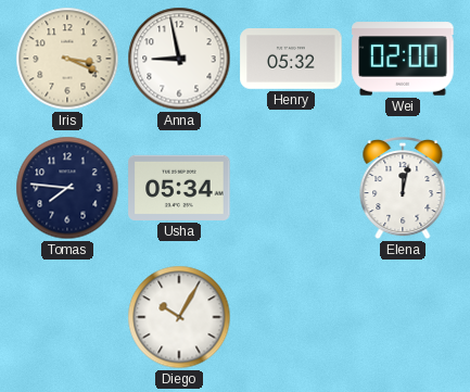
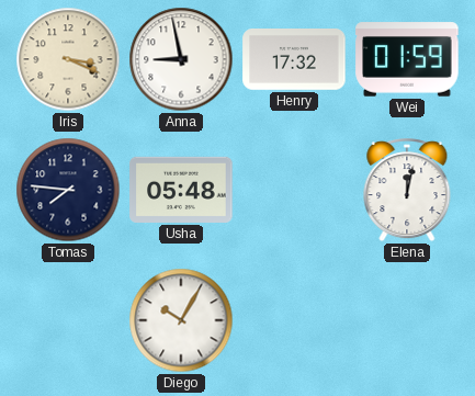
Henry: 05:32 -> 17:32 (294, 60)
Wei: 02:00 -> 01:59 (407, 59)
Usha: 05:34 -> 05:48 (181, 190)
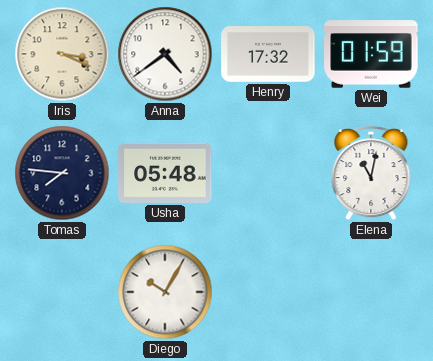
Anna: 8:58 -> 4:39 (165, 54)
Elena: 12:02 -> 11:02 (371, 174)
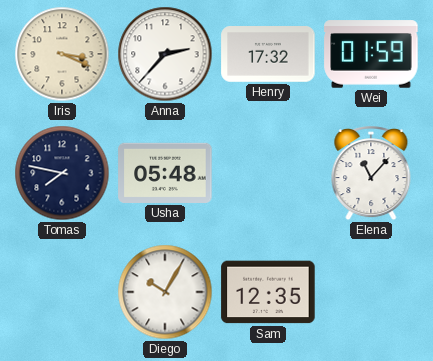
Anna: 4:39 -> 2:37 (165, 54)
Tomas: 7:46 -> 7:47 (62, 173)
Elena: 11:02 -> 11:07 (371, 174)
Sam: none -> 12:35 (268, 292)
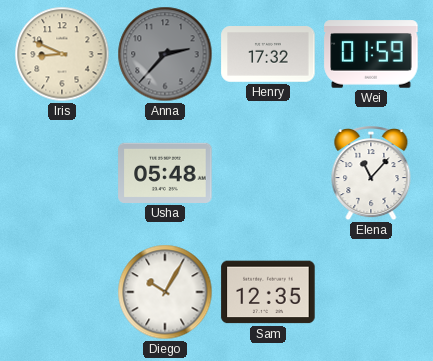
Iris: 3:19 -> 8:49 (62, 54)
Anna dial: white -> grey (165, 54)
Tomas: 7:47 -> none (62, 173)
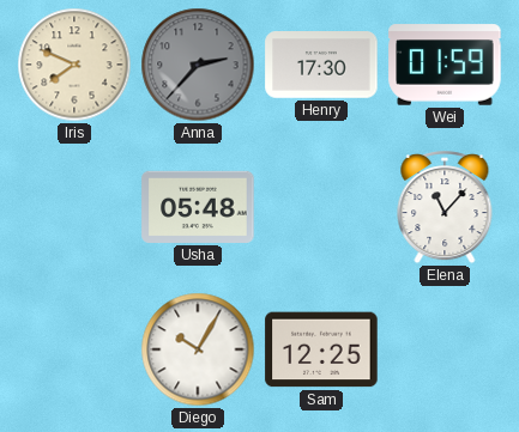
Iris: 8:49 -> 7:49 (74, 65)
Henry: 17:32 -> 17:30 (321, 66)
Sam: 12:35 -> 12:25 (321, 349)
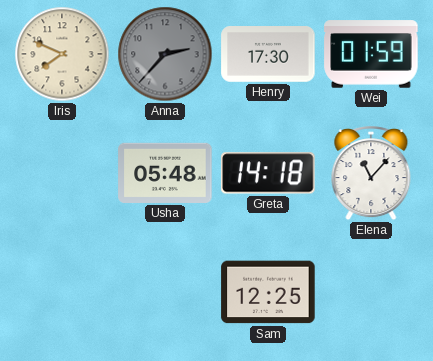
Greta: none -> 14:18 (268, 173)
Diego: 10:05 -> none (198, 349)
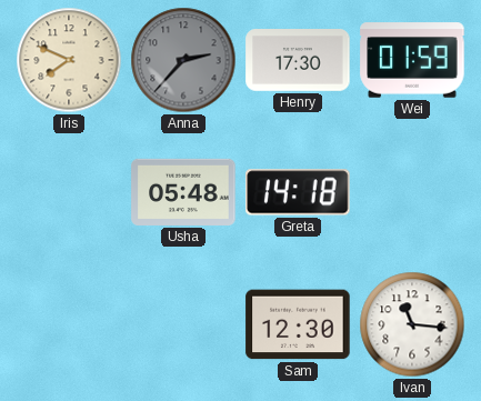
Elena: 11:07 -> none (371, 174)
Sam: 12:25 -> 12:30 (298, 324)
Ivan: none -> 11:16 (412, 324)
